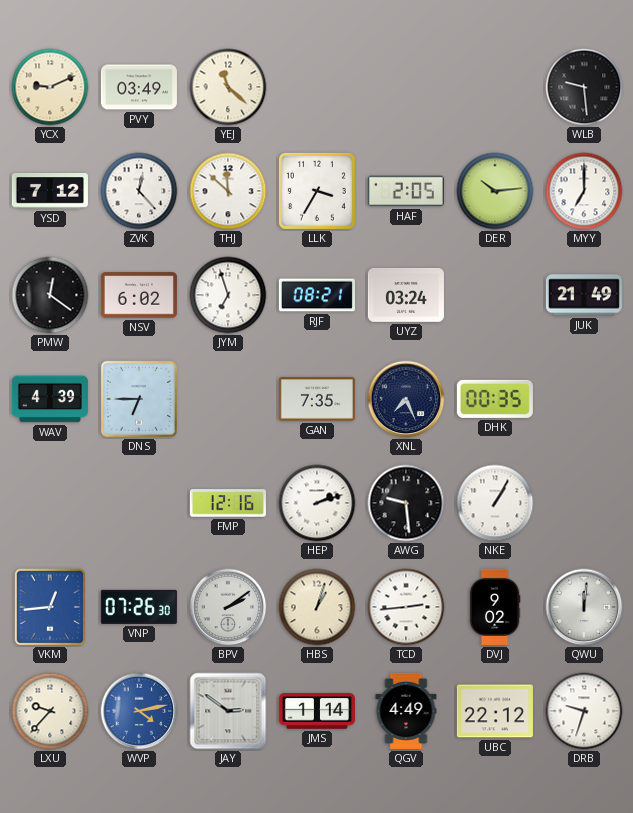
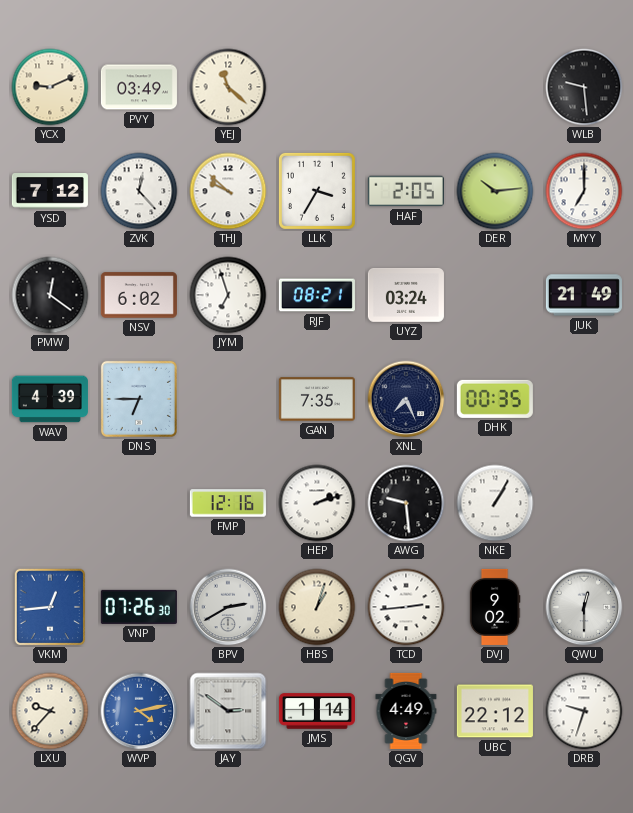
THJ: 11:52 -> 9:52 (228, 191)
BPV: 2:09 -> 2:40 (228, 607)
QWU: 12:01 -> 12:30 (584, 607)
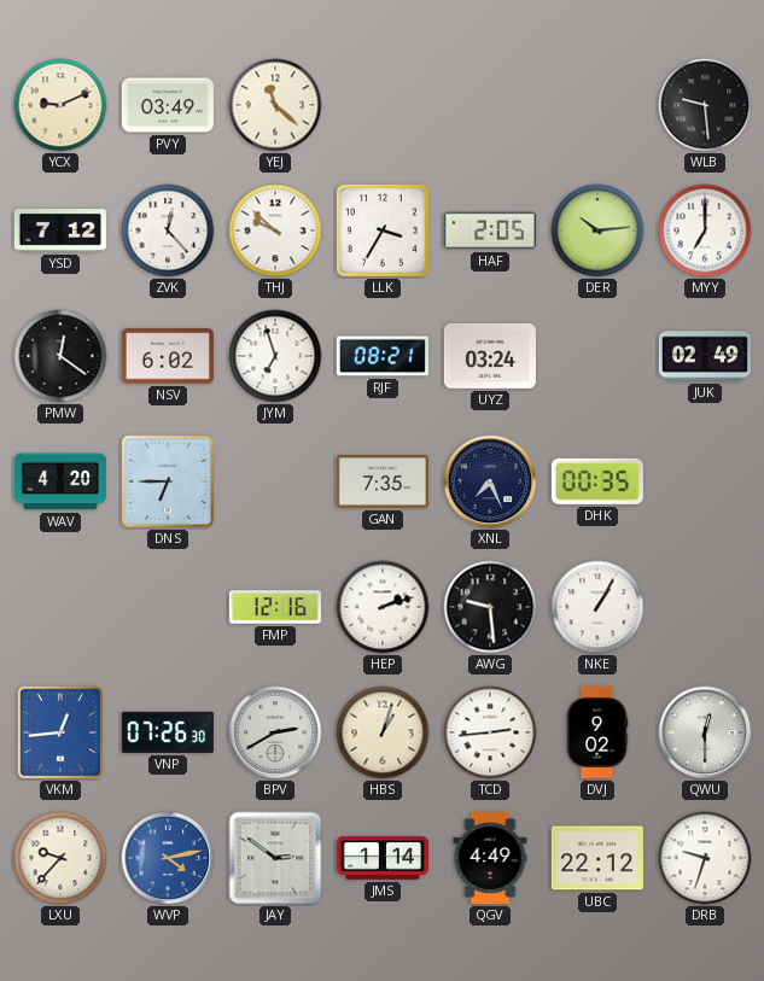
JUK: 21:49 -> 02:49 (705, 356)
WAV: 4:39 -> 4:20 (60, 481)
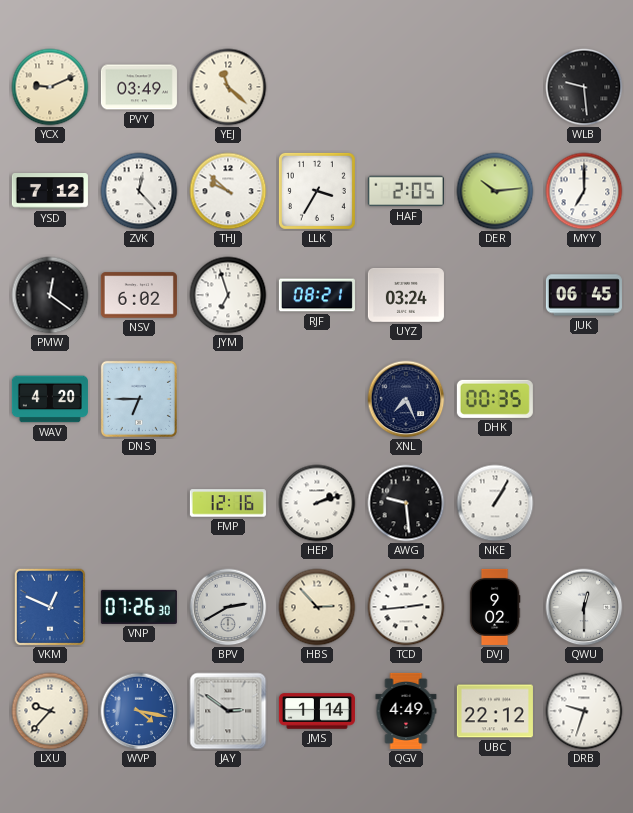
JUK: 02:49 -> 06:45 (584, 295)
GAN: 7:35 -> none (383, 481)
VKM: 12:44 -> 12:49 (50, 607)
HBS: 1:03 -> 2:53 (317, 607)
WVP: 4:13 -> 4:17 (139, 711)
